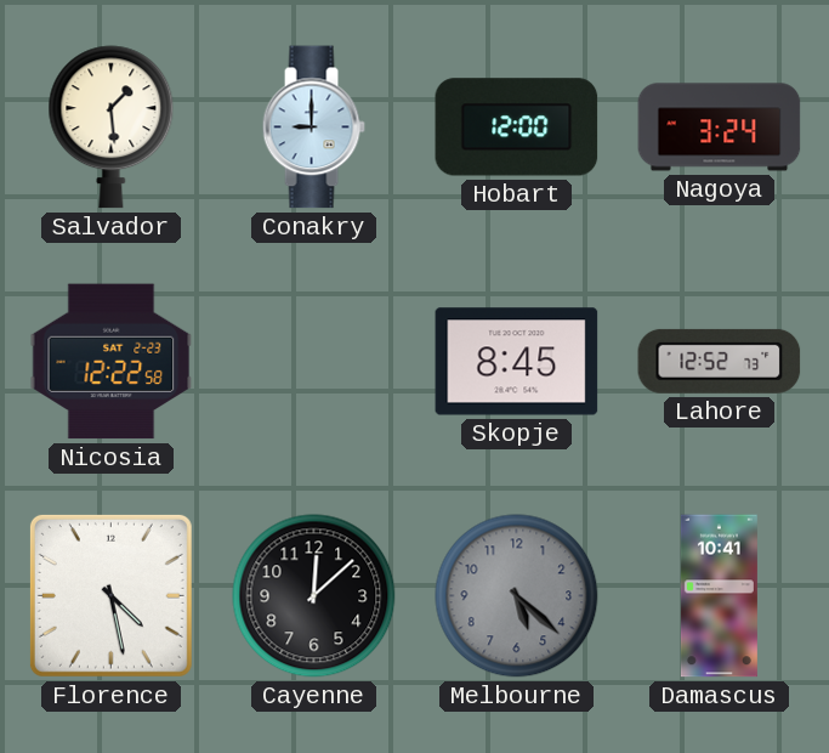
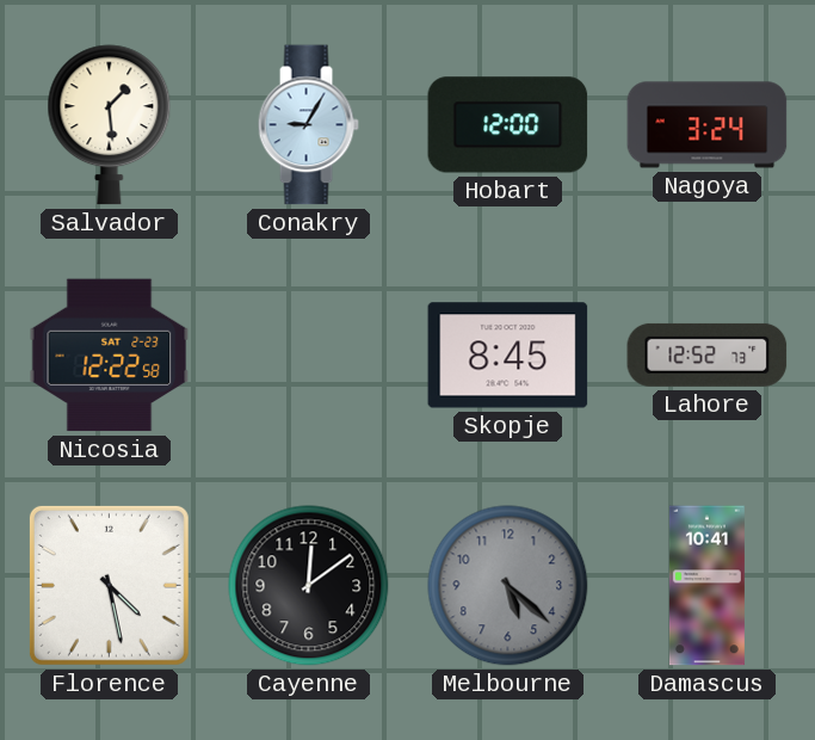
Conakry: 9:00 -> 9:05 (308, 125)
Cayenne: 12:08 -> 12:09 (309, 586)
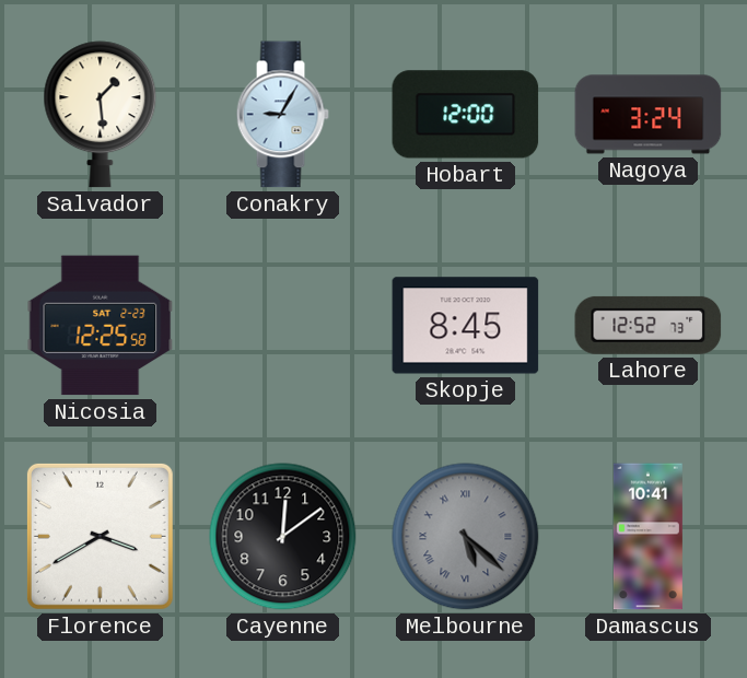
Nicosia: 12:22 -> 12:25 (101, 326)
Florence: 4:28 -> 3:40 (100, 536)
Melbourne numerals: Arabic -> Roman (466, 537)
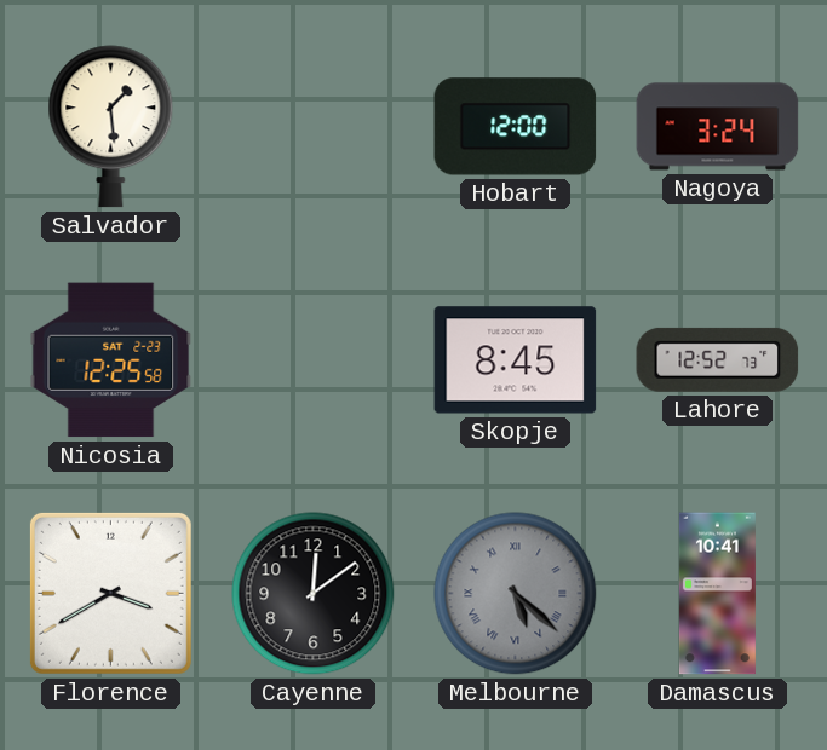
Conakry: 9:05 -> none (282, 115)
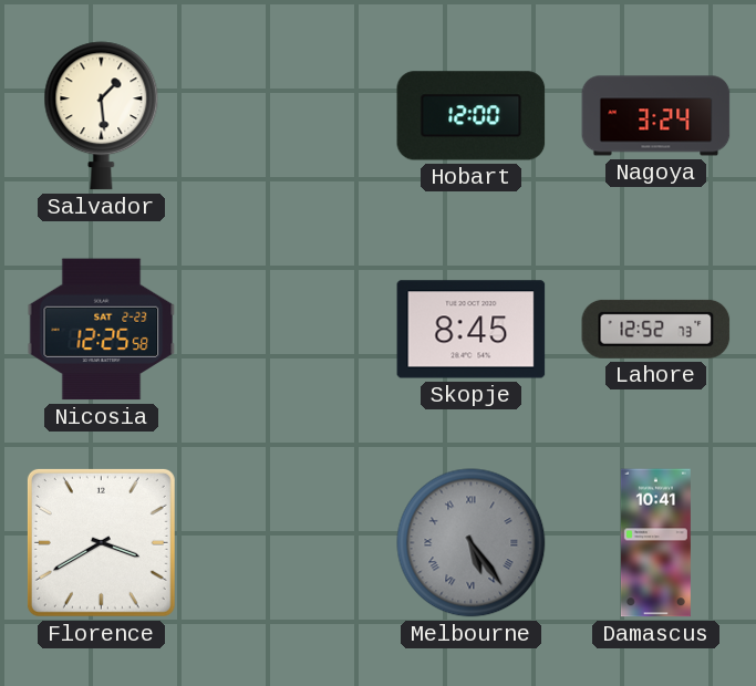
Cayenne: 12:09 -> none (314, 594)
Melbourne: 5:22 -> 5:24 (472, 543)
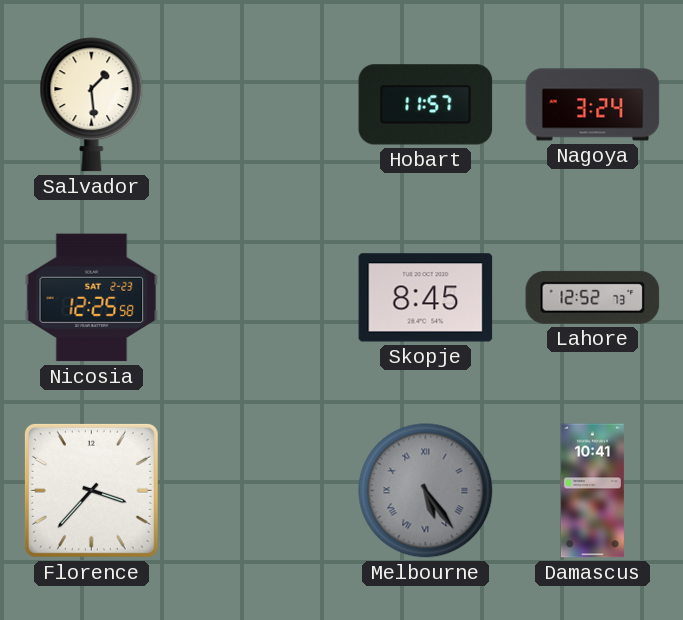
Hobart: 12:00 -> 11:57 (426, 105)
Florence: 3:40 -> 3:37 (91, 490)
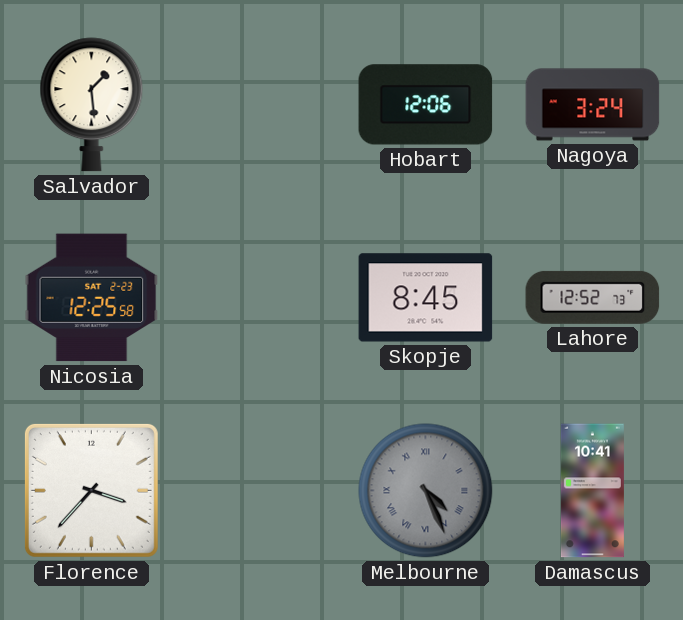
Hobart: 11:57 -> 12:06 (426, 105)
Melbourne: 5:24 -> 4:26 (426, 491)
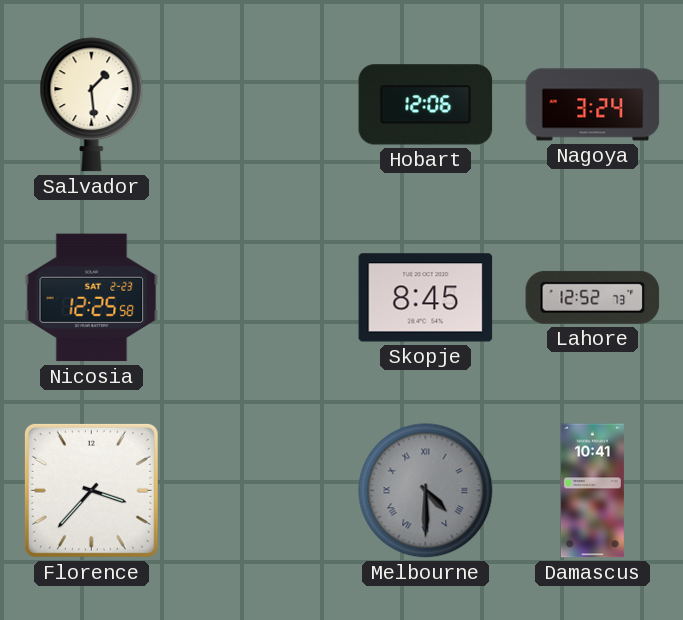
Melbourne: 4:26 -> 4:30 (426, 491)
